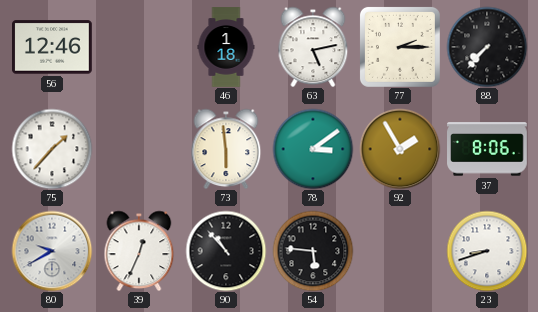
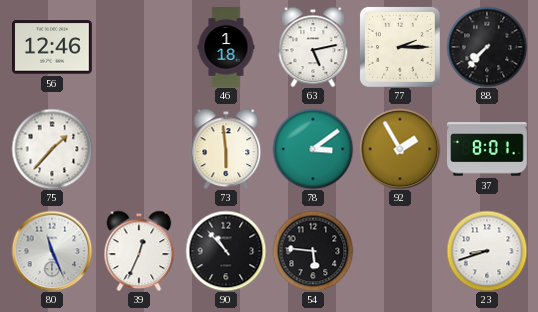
37: 8:06 -> 8:01 (488, 149)
80: 9:40 -> 11:26 (52, 251)
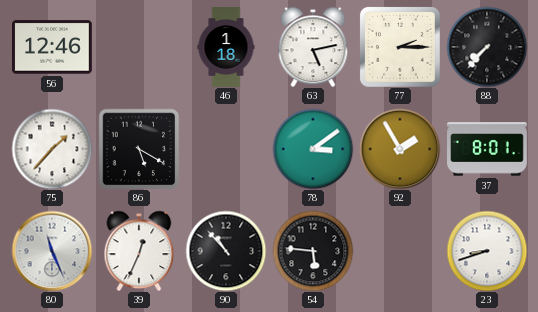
86: none -> 5:20 (139, 149)
73: 5:59 -> none (226, 149)
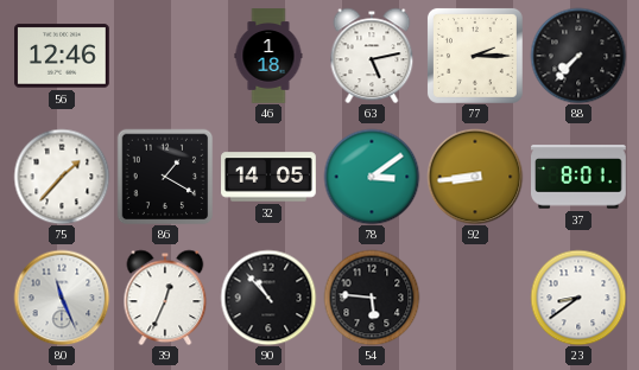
86: 5:20 -> 1:20 (165, 177)
32: none -> 14:05 (268, 177)
92: 1:55 -> 8:44 (475, 177)
23: 8:42 -> 8:39 (578, 298)
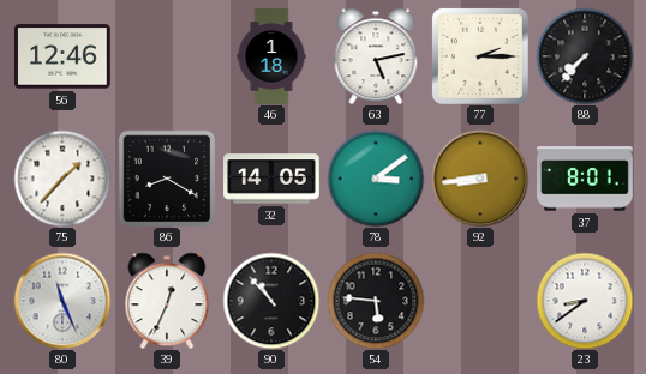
86: 1:20 -> 8:20 (167, 179)
